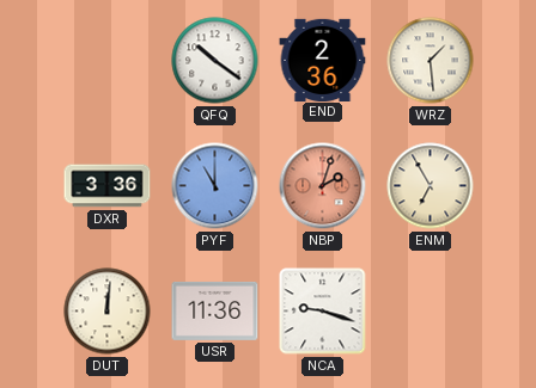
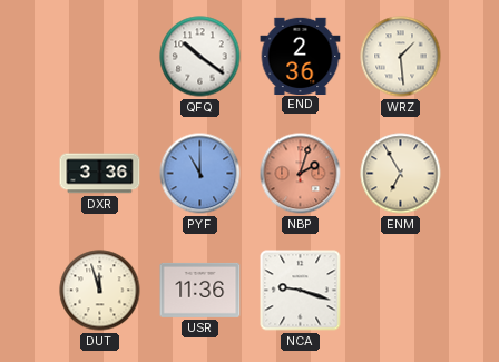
DUT: 12:01 -> 11:57 (100, 291)
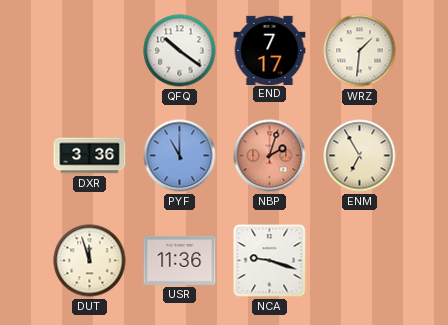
END: 2:36 -> 7:17 (270, 50)
WRZ: 1:29 -> 1:31 (360, 51)
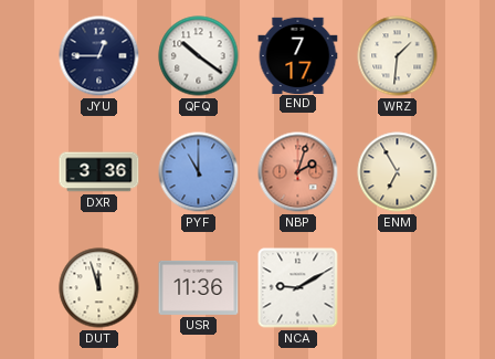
JYU: none -> 12:45 (99, 56)
NCA: 9:18 -> 9:10 (298, 288)
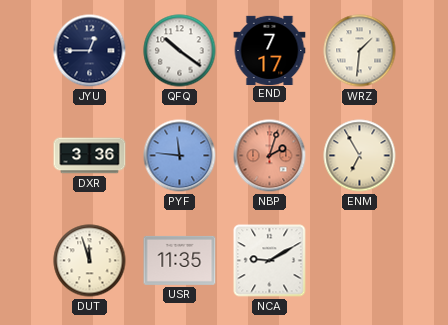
PYF: 11:00 -> 11:46 (180, 156)
USR: 11:36 -> 11:35 (180, 260)
